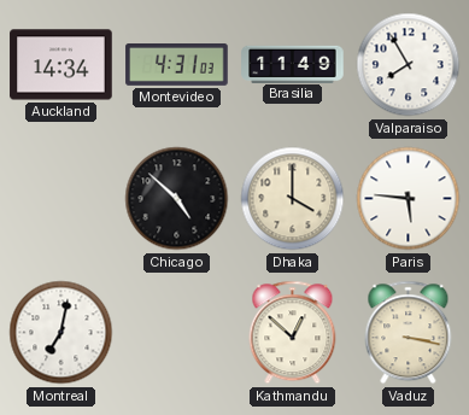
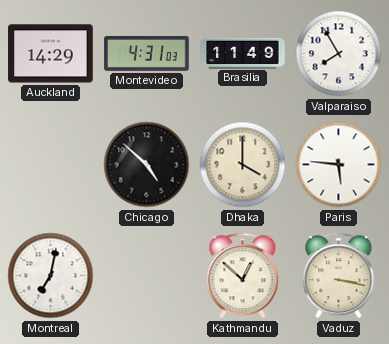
Auckland: 14:34 -> 14:29 (51, 54)
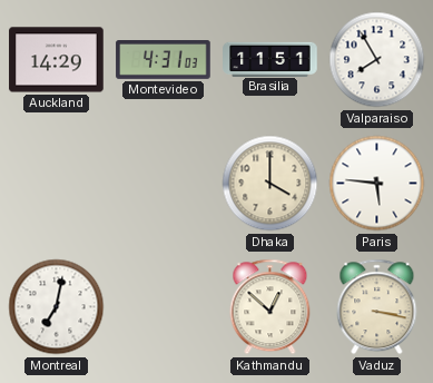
Brasilia: 11:49 -> 11:51 (270, 59)
Chicago: 4:52 -> none (147, 165)
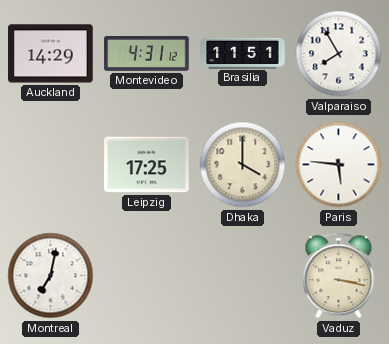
Montevideo: 4:31:03 -> 4:31:12 (147, 54)
Leipzig: none -> 17:25 (147, 165)
Kathmandu: 12:52 -> none (270, 307)
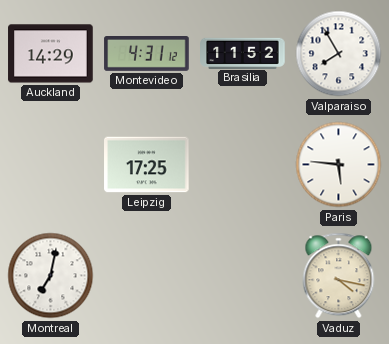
Brasilia: 11:51 -> 11:52 (243, 53)
Dhaka: 4:00 -> none (243, 165)
Vaduz: 3:17 -> 4:17 (339, 276)
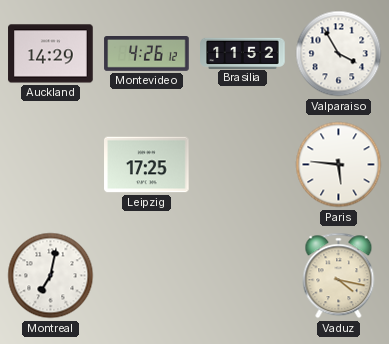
Montevideo: 4:31 -> 4:26 (147, 54)
Valparaiso: 7:55 -> 3:55 (339, 54)
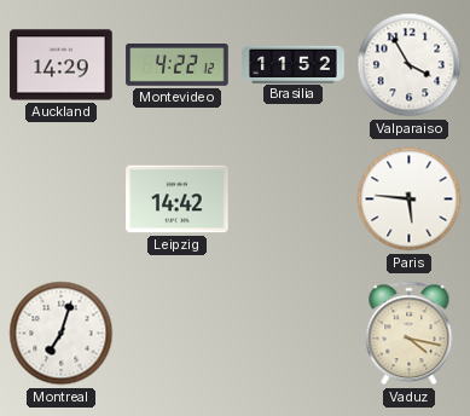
Montevideo: 4:26 -> 4:22 (178, 65)
Leipzig: 17:25 -> 14:42 (178, 200)
Montreal: 7:02 -> 7:03 (62, 334)
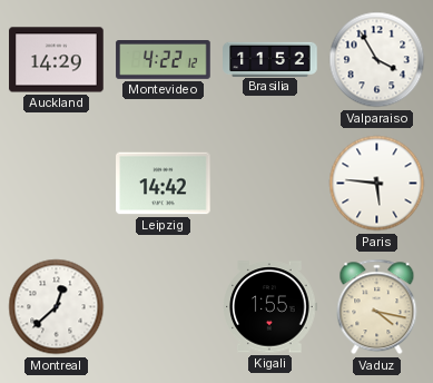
Montreal: 7:03 -> 12:38 (57, 307)
Kigali: none -> 1:55 (269, 307)
